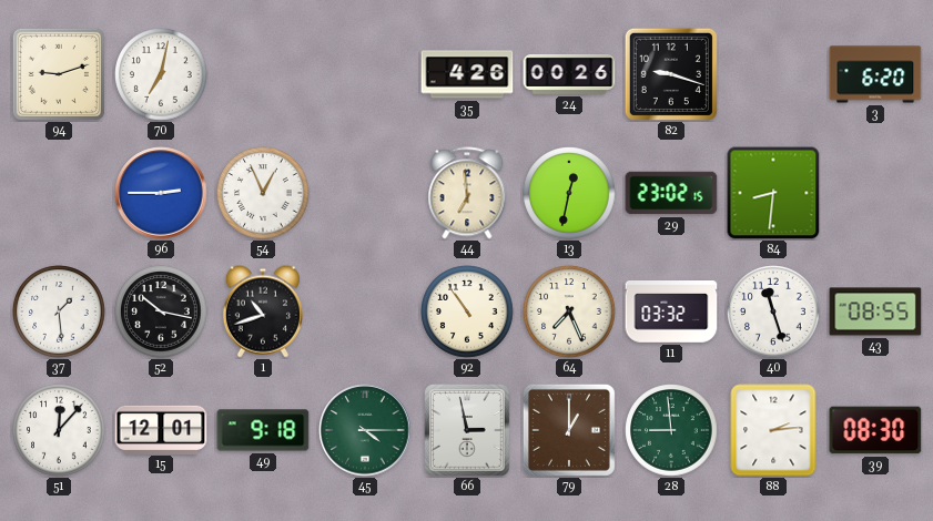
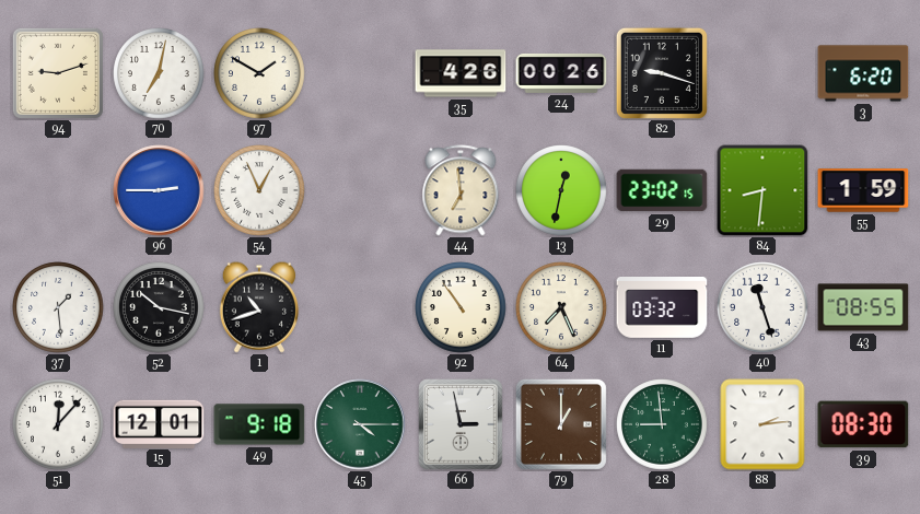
97: none -> 1:50 (259, 73)
55: none -> 1:59 (863, 190)
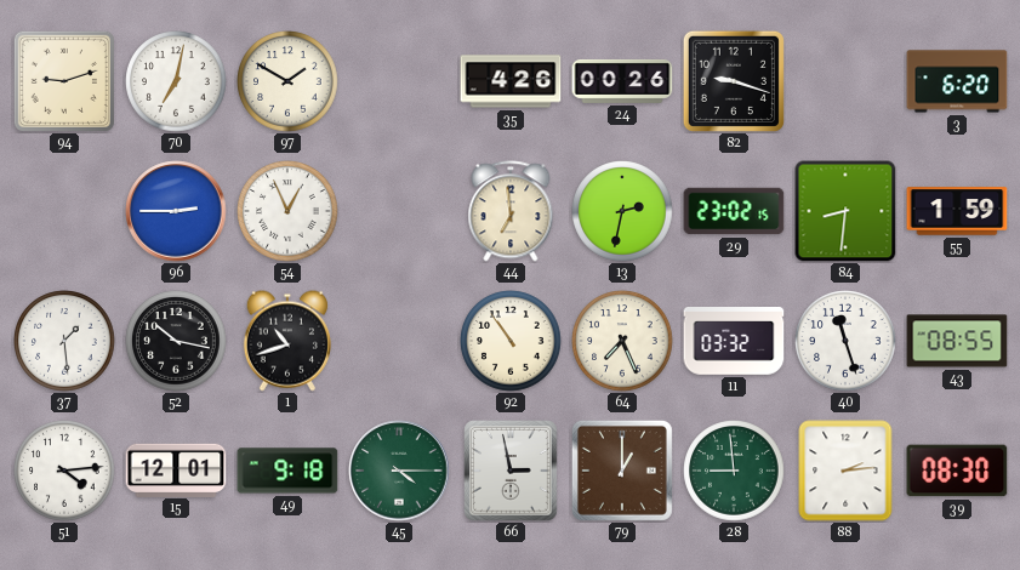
13: 12:32 -> 2:32 (622, 211)
51: 12:07 -> 4:14 (64, 471)
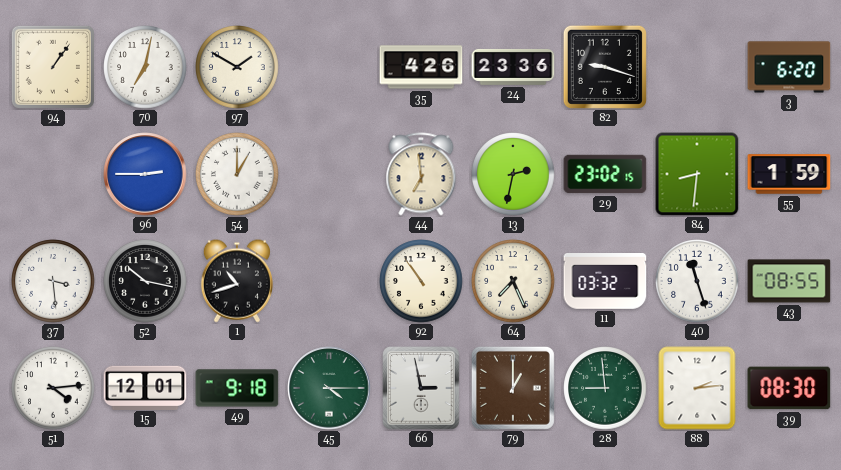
94: 9:12 -> 1:06 (53, 67)
24: 00:26 -> 23:36 (513, 67)
54: 12:56 -> 1:00 (237, 174)
37: 1:29 -> 3:29 (53, 281)
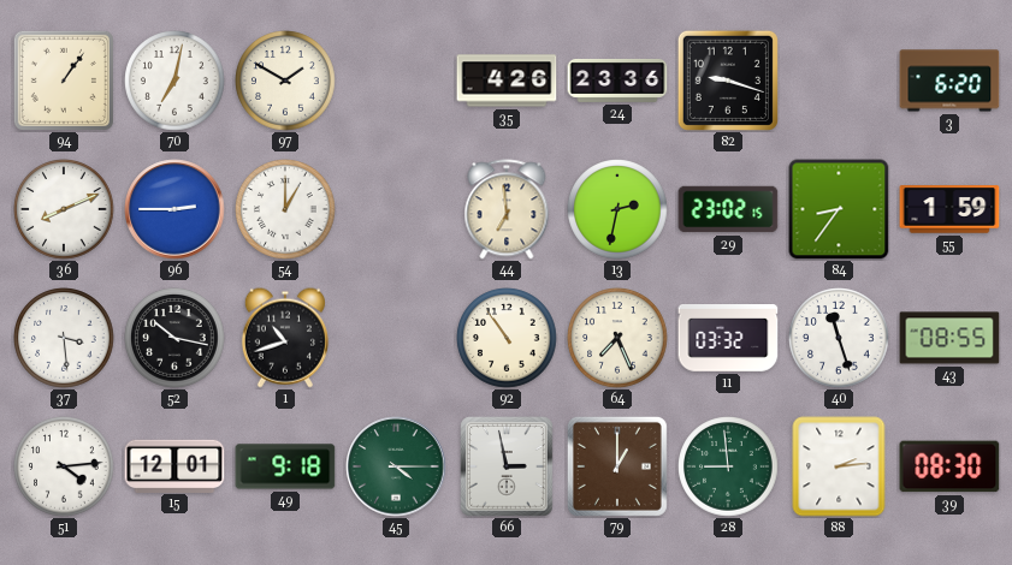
36: none -> 8:11 (64, 209)
84: 8:31 -> 8:36 (839, 209)
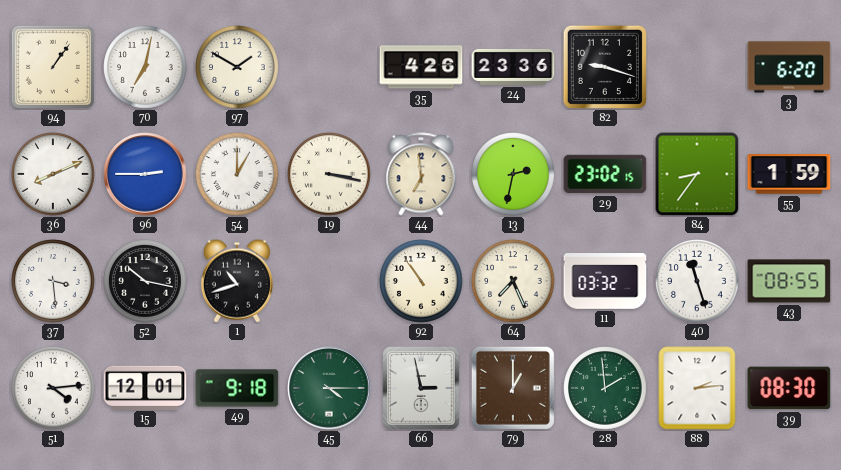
19: none -> 3:17 (329, 174)
28: 8:59 -> 1:59 (605, 388)
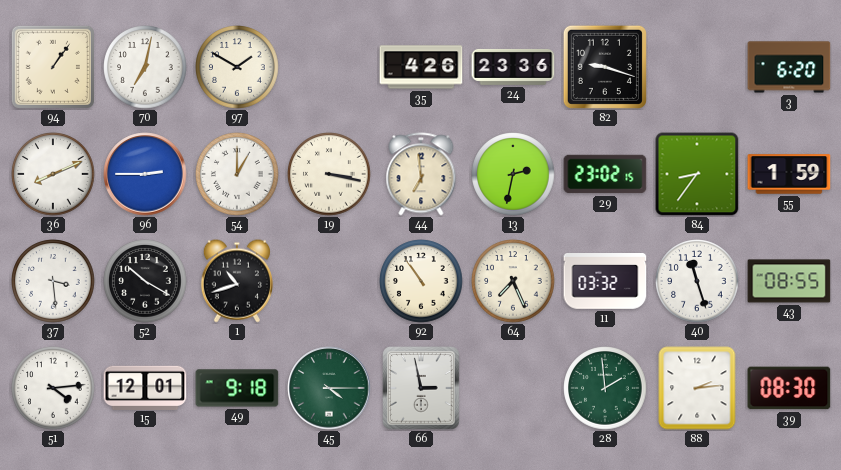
52: 10:17 -> 10:20 (145, 281)
79: 1:00 -> none (513, 388)
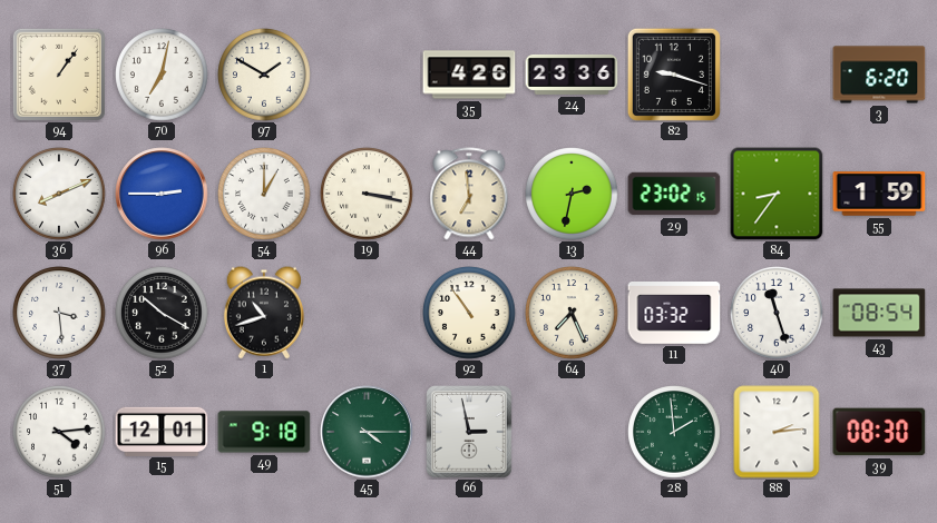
43: 08:55 -> 08:54 (879, 313)
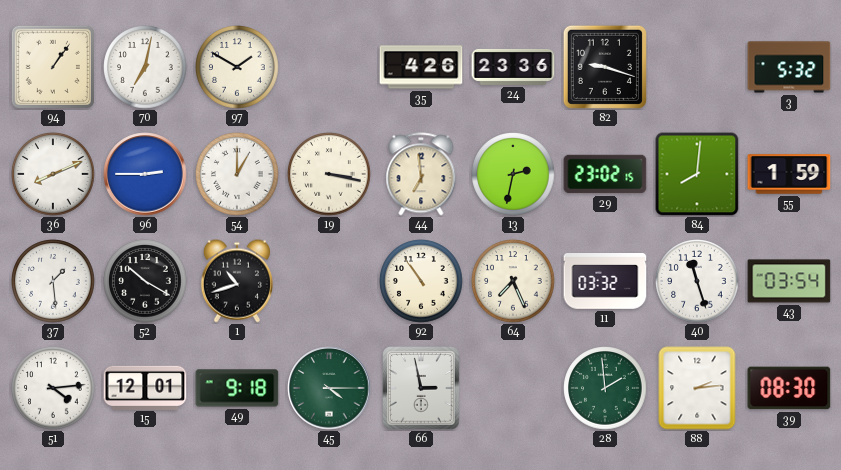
3: 6:20 -> 5:32 (789, 67)
84: 8:36 -> 8:01 (697, 174)
37: 3:29 -> 1:29 (53, 281)
43: 08:54 -> 03:54 (789, 281)
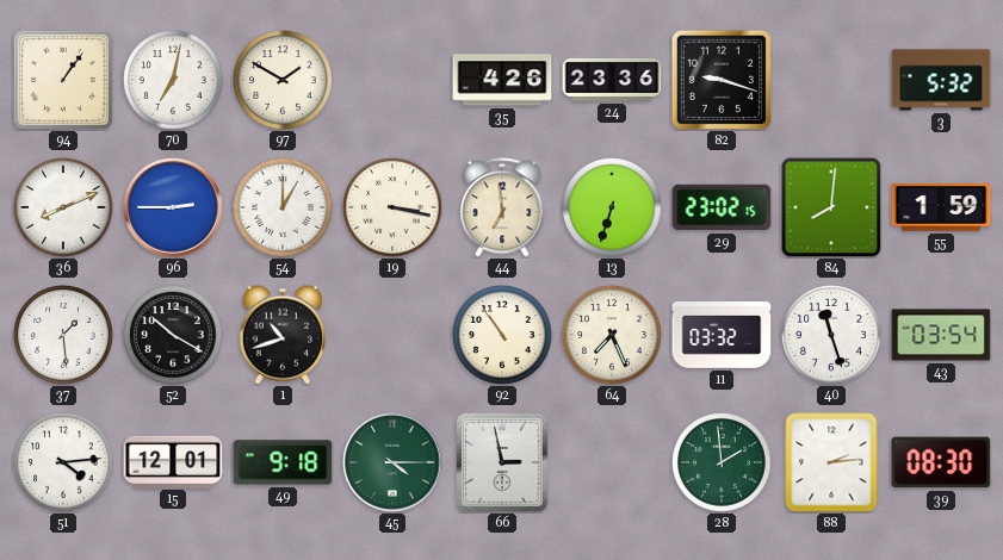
13: 2:32 -> 6:33 (612, 207)
